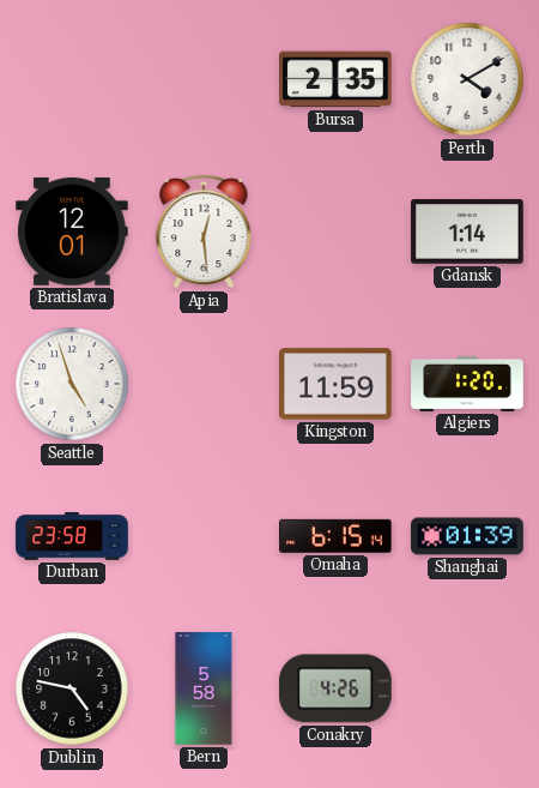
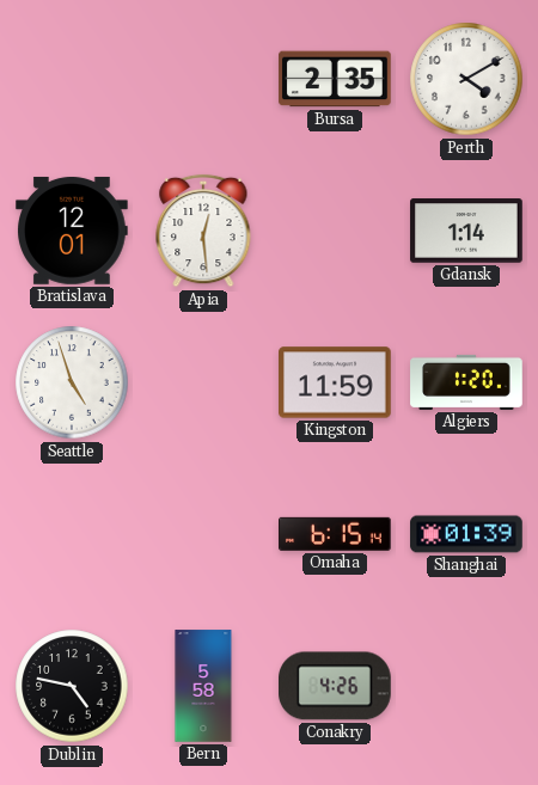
Durban: 23:58 -> none (72, 536)
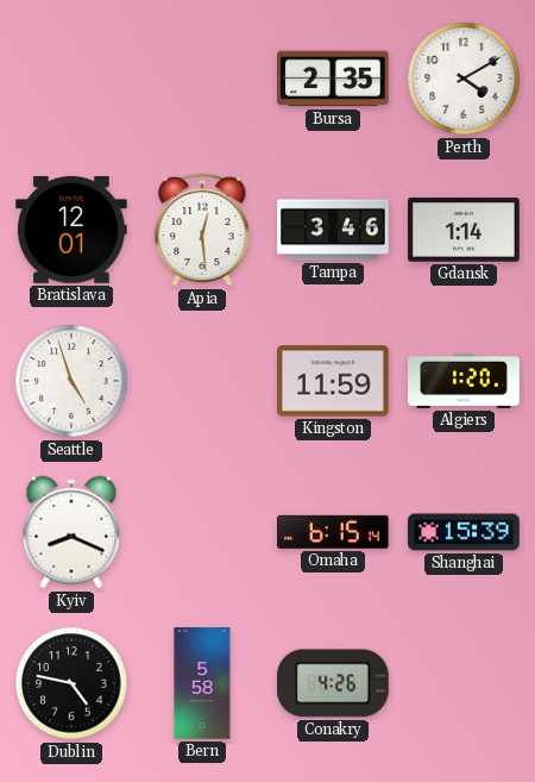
Tampa: none -> 3:46 (333, 230)
Kyiv: none -> 8:19 (71, 532)
Shanghai: 01:39 -> 15:39 (464, 532)
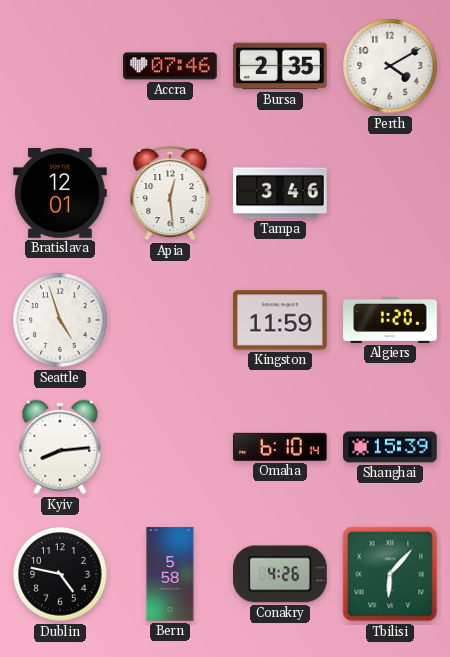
Accra: none -> 07:46 (170, 66)
Gdansk: 1:14 -> none (464, 230)
Kyiv: 8:19 -> 8:14 (60, 447)
Omaha: 6:15 -> 6:10 (281, 447)
Tbilisi: none -> 6:07 (390, 574)
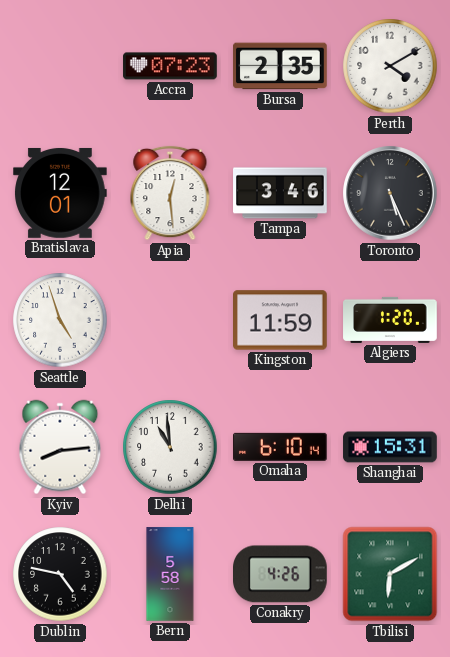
Accra: 07:46 -> 07:23 (170, 66)
Toronto: none -> 5:26 (390, 193)
Delhi: none -> 10:59 (170, 447)
Shanghai: 15:39 -> 15:31 (390, 447)
Tbilisi: 6:07 -> 6:10 (390, 574)
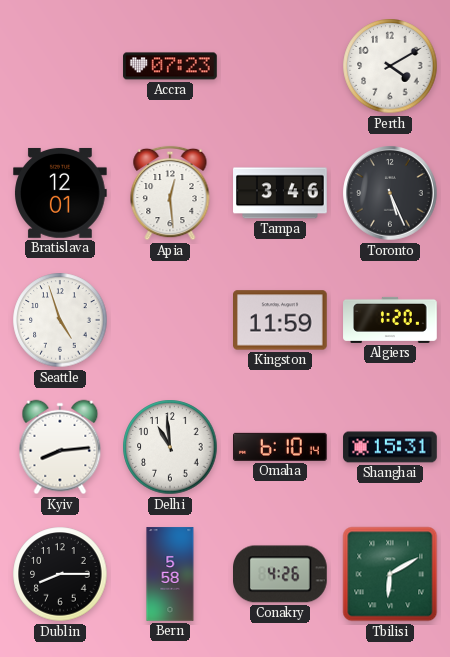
Bursa: 2:35 -> none (280, 66)
Dublin: 4:47 -> 8:15 (60, 574)
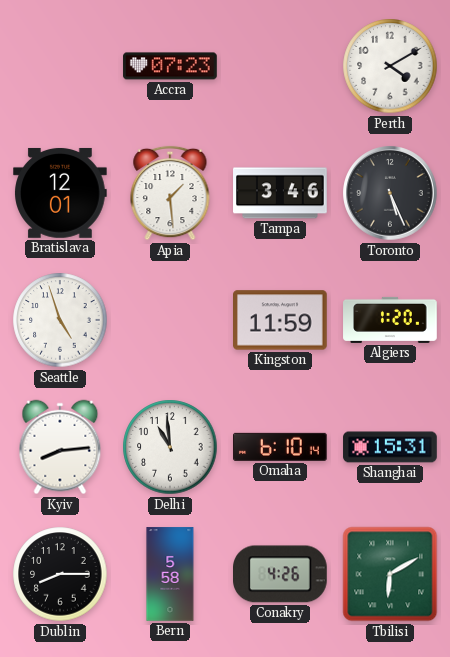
Apia: 12:29 -> 1:29 (170, 193)
